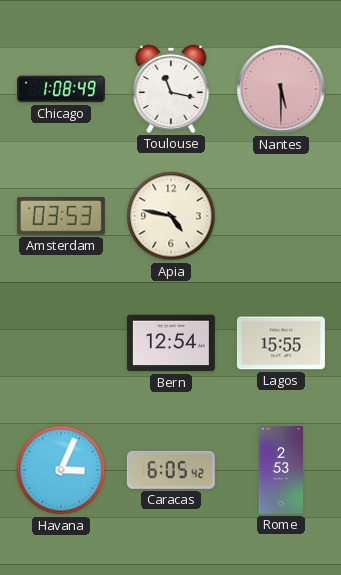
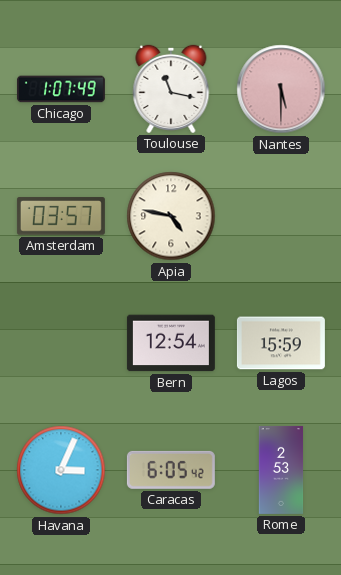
Chicago: 1:08 -> 1:07 (61, 89)
Amsterdam: 03:53 -> 03:57 (61, 216)
Lagos: 15:55 -> 15:59 (281, 343)
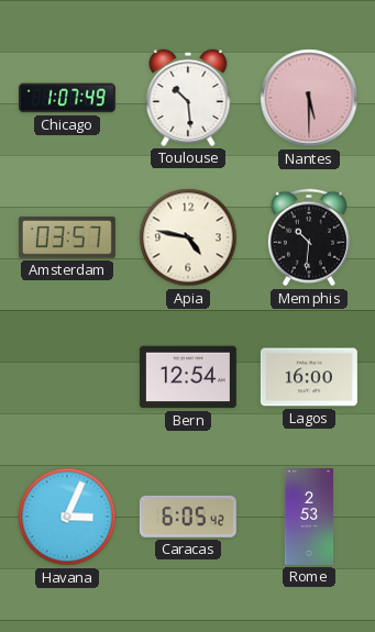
Toulouse: 11:17 -> 10:29 (188, 98)
Memphis: none -> 10:31 (309, 237)
Lagos: 15:59 -> 16:00 (309, 377)
